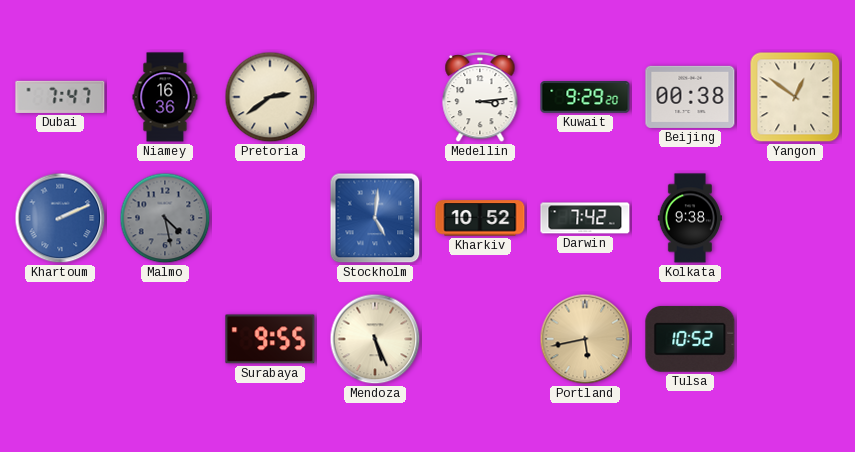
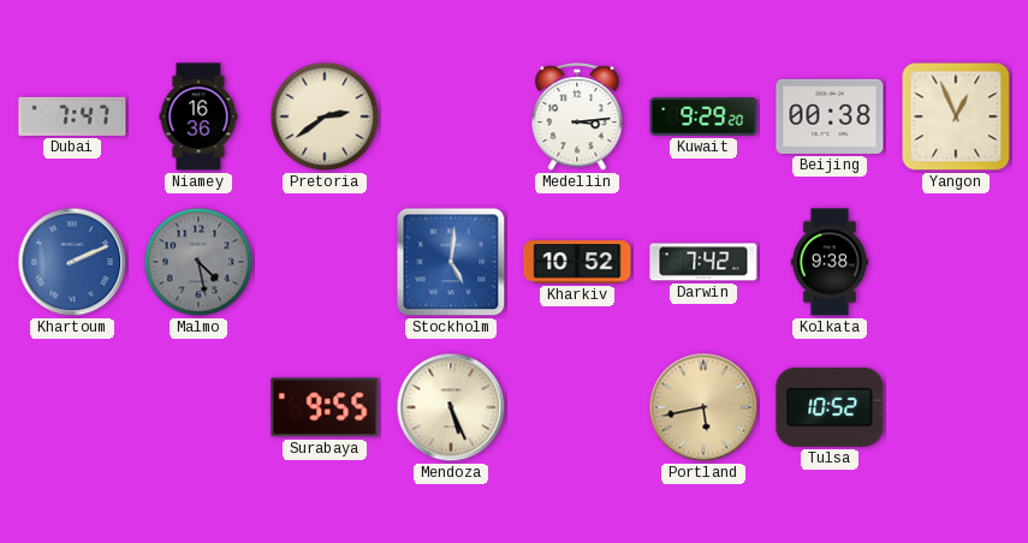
Yangon: 12:51 -> 12:56 (956, 117)
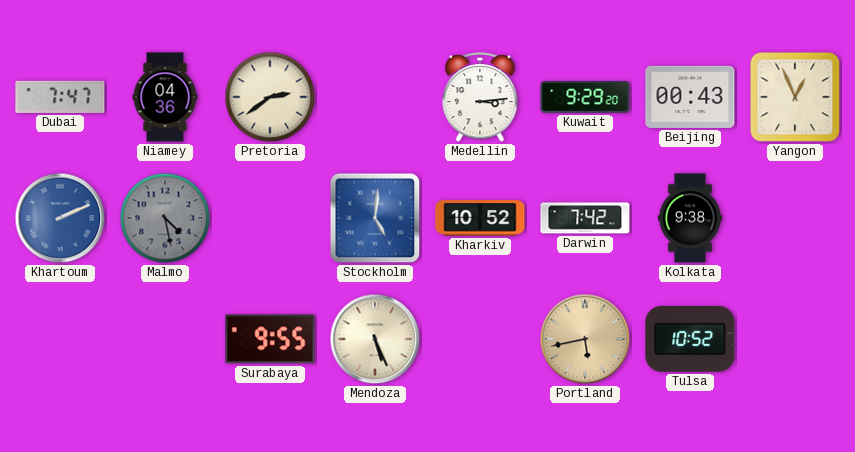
Niamey: 16:36 -> 04:36 (165, 97)
Beijing: 00:38 -> 00:43 (690, 97)
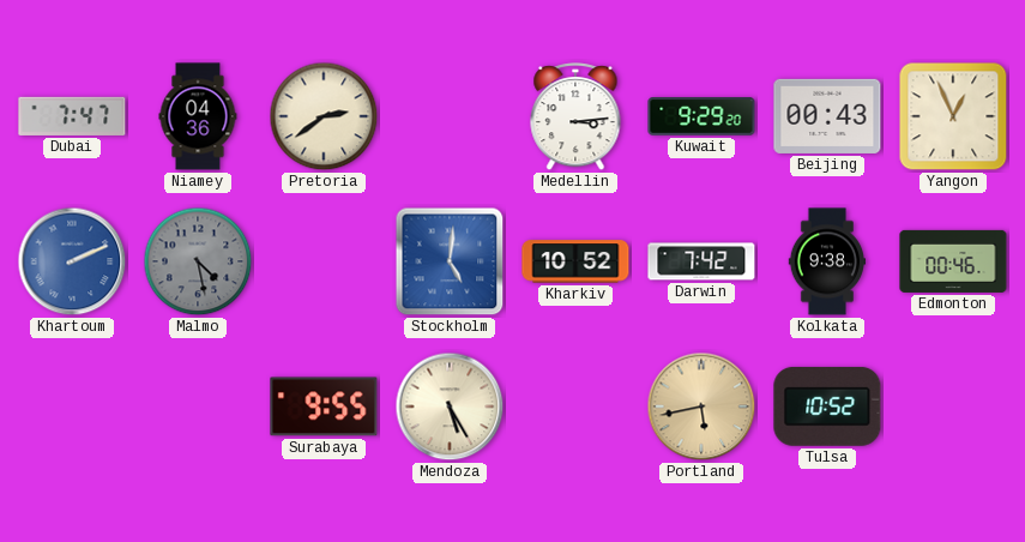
Edmonton: none -> 00:46 (953, 261)
Mendoza: 5:26 -> 5:25 (450, 406)
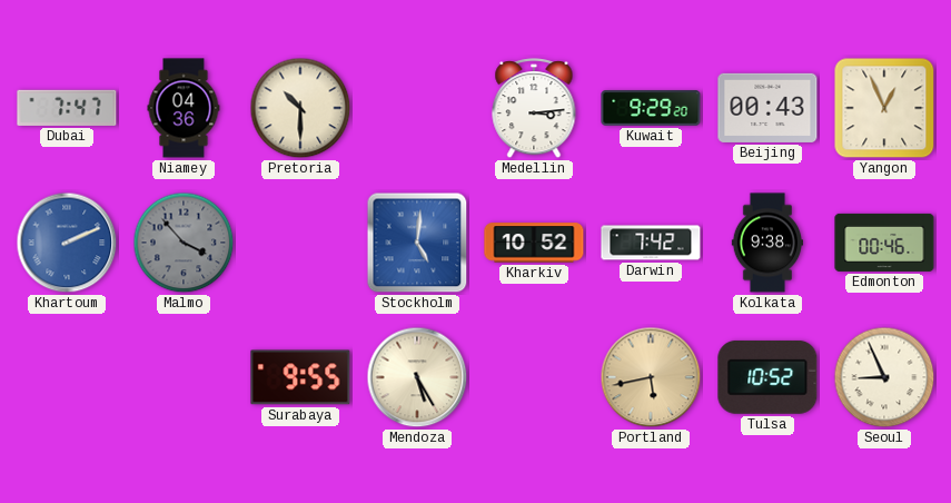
Pretoria: 2:39 -> 10:30 (300, 108)
Malmo: 4:28 -> 3:53 (184, 243)
Seoul: none -> 8:56 (884, 377)
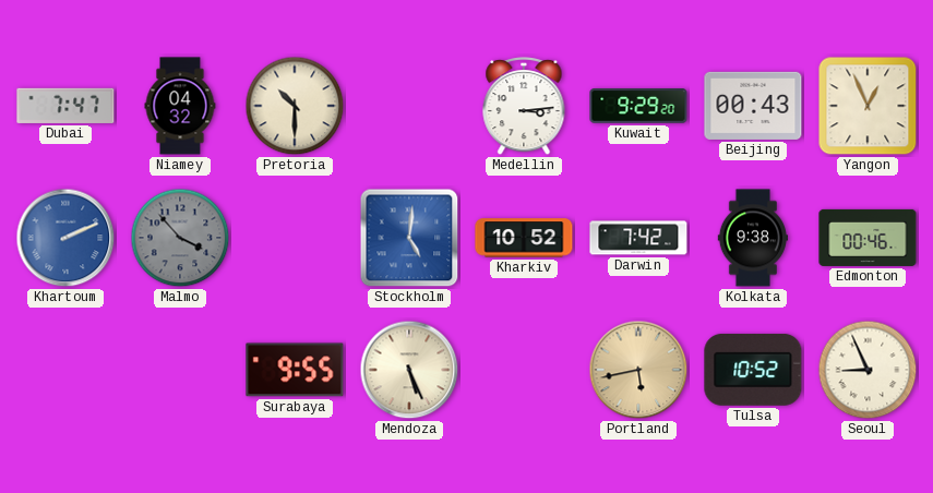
Niamey: 04:36 -> 04:32 (180, 106)
Mendoza: 5:25 -> 5:26 (409, 370)
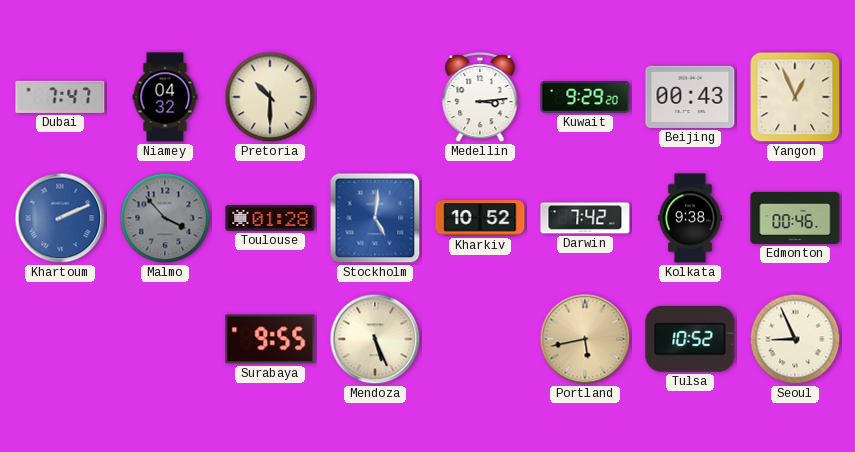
Toulouse: none -> 01:28 (270, 219)
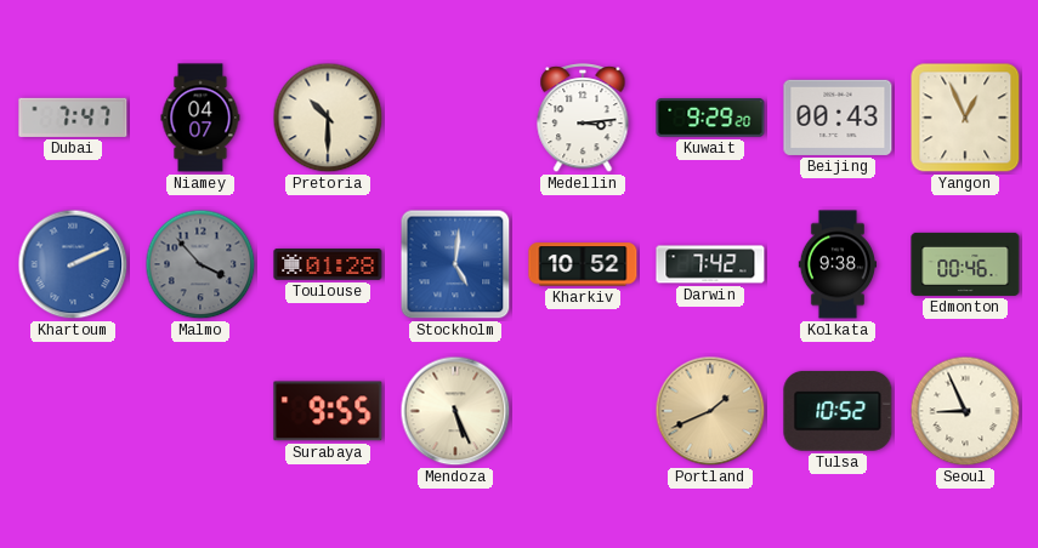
Niamey: 04:32 -> 04:07 (200, 118)
Portland: 5:43 -> 1:41 (710, 411)
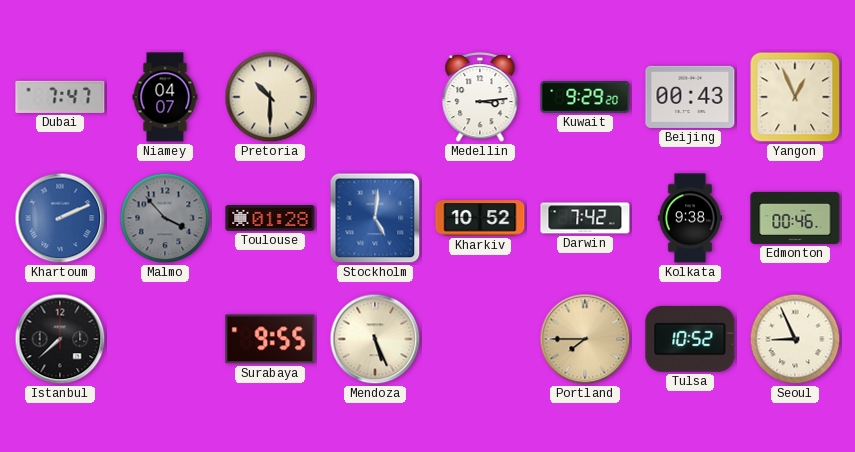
Istanbul: none -> 7:38 (60, 339)
Portland: 1:41 -> 7:45 (585, 339)
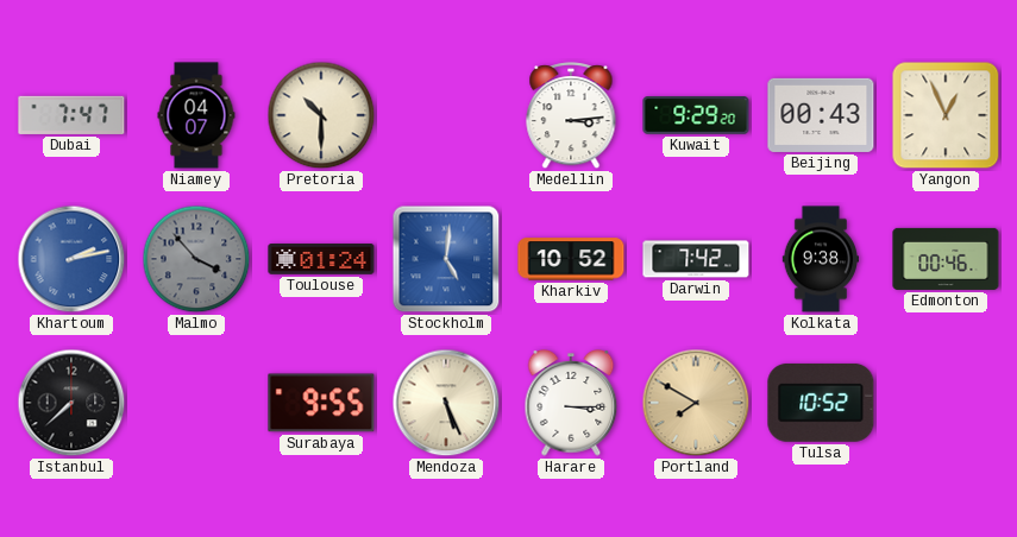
Khartoum: 2:11 -> 2:13 (71, 259)
Toulouse: 01:28 -> 01:24 (321, 260)
Harare: none -> 3:15 (571, 404)
Portland: 7:45 -> 7:50 (696, 403)
Seoul: 8:56 -> none (795, 339)
